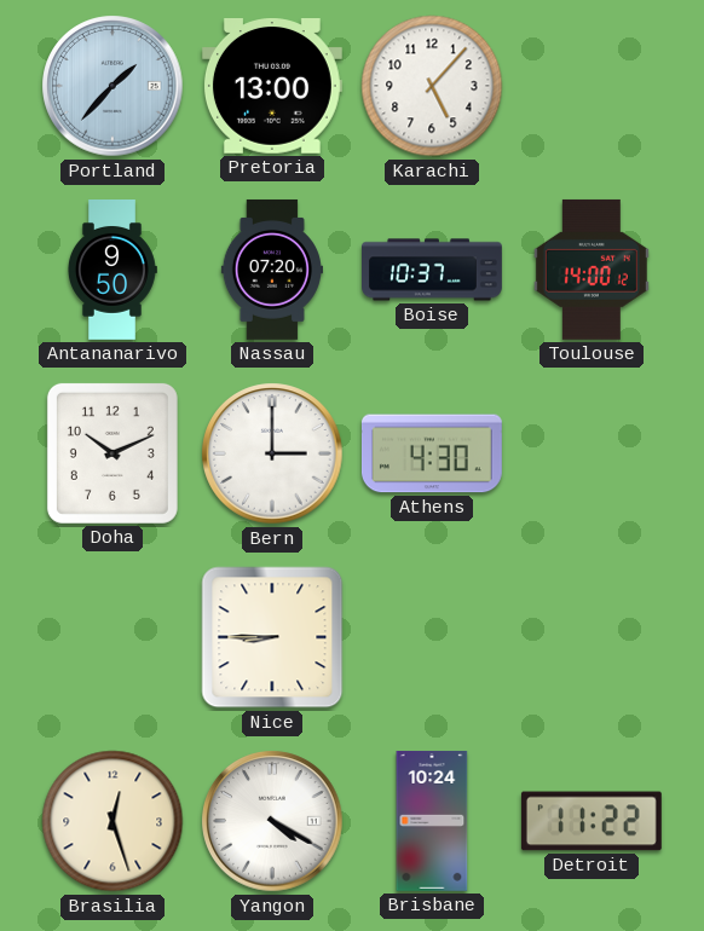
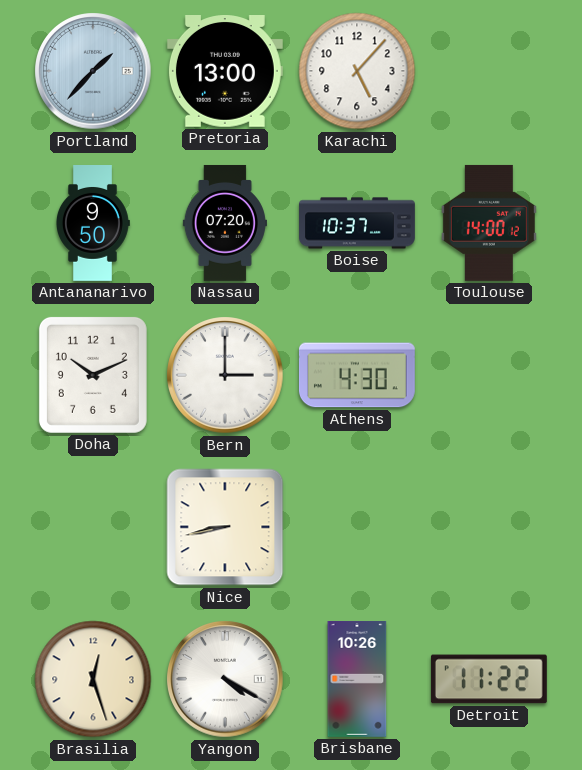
Nice: 8:45 -> 8:43 (225, 527)
Brisbane: 10:24 -> 10:26 (357, 680)
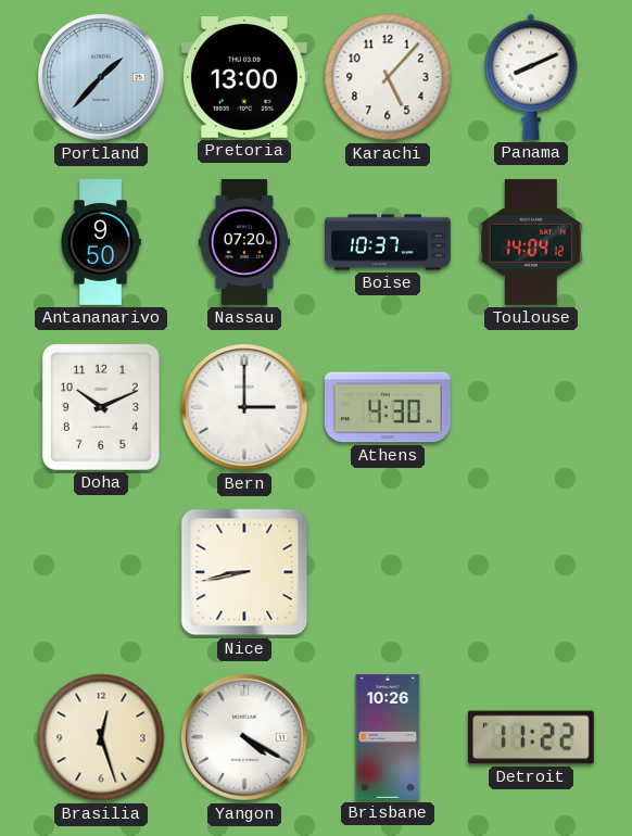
Panama: none -> 8:11 (531, 77)
Toulouse: 14:00 -> 14:04 (531, 242)
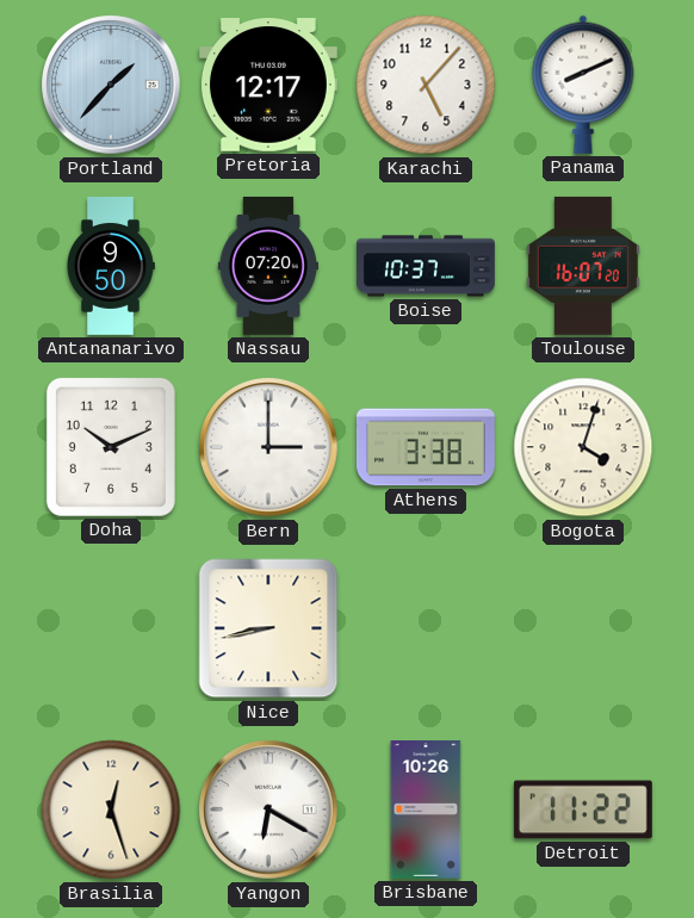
Pretoria: 13:00 -> 12:17 (268, 86)
Toulouse: 14:04 -> 16:07 (583, 266)
Athens: 4:30 -> 3:38 (426, 447)
Bogota: none -> 4:03 (583, 447)
Yangon: 4:20 -> 6:20 (268, 810)
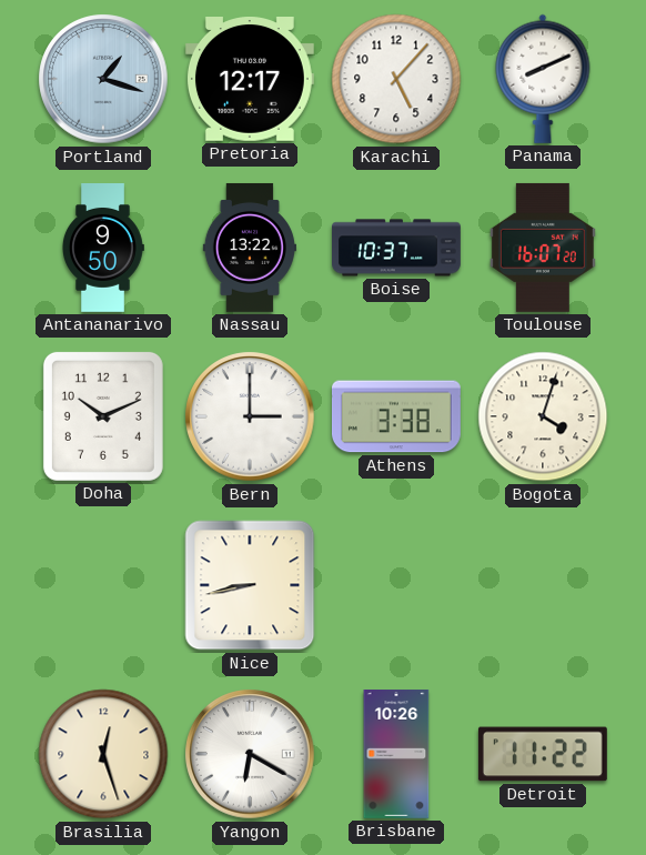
Portland: 1:37 -> 1:18 (103, 79)
Nassau: 07:20 -> 13:22 (250, 248)
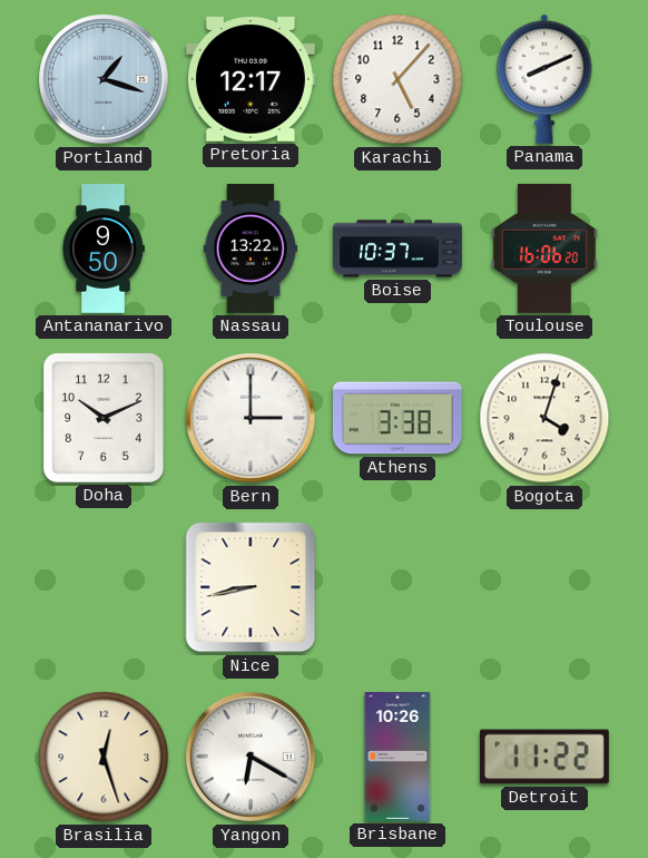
Toulouse: 16:07 -> 16:06 (544, 248)
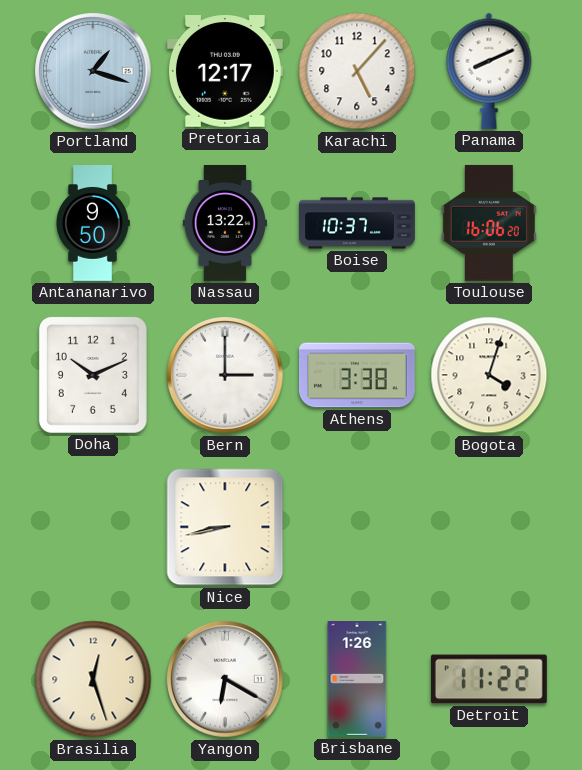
Brisbane: 10:26 -> 1:26 (357, 680)
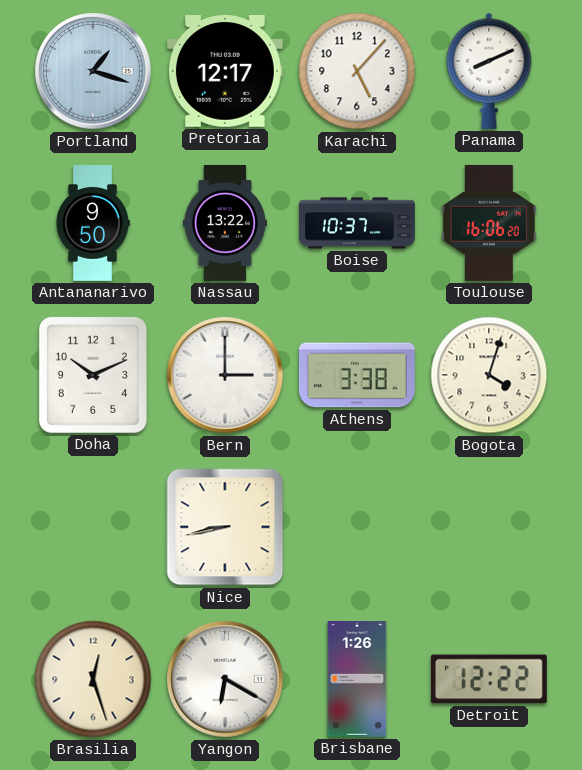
Detroit: 11:22 -> 12:22 (489, 679)
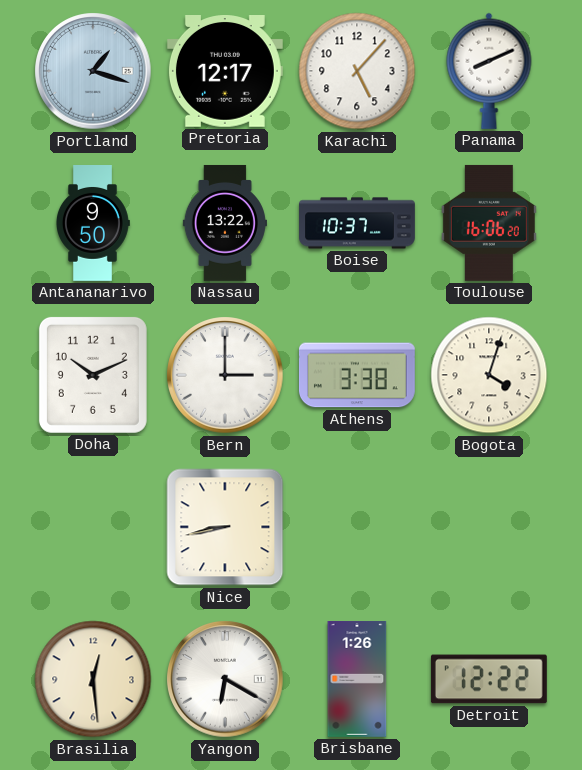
Brasilia: 12:27 -> 12:29 (93, 679)
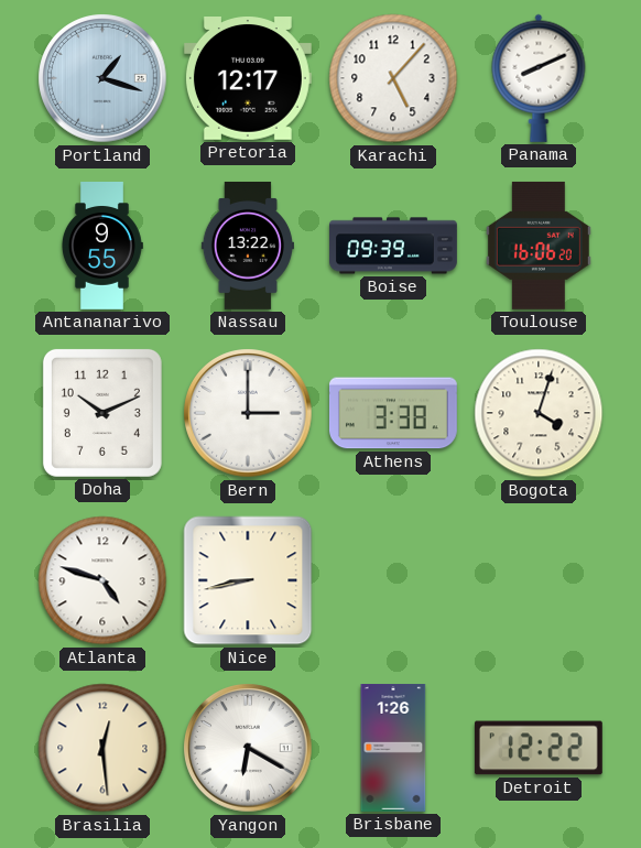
Antananarivo: 9:50 -> 9:55 (102, 247)
Boise: 10:37 -> 09:39 (394, 246)
Atlanta: none -> 4:48 (102, 580)
